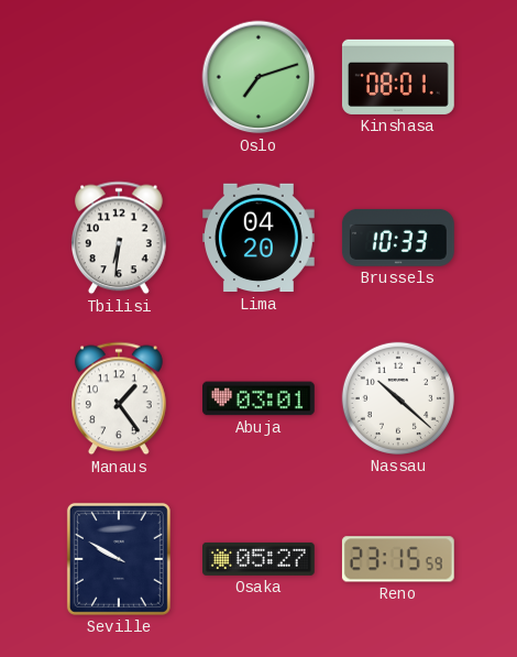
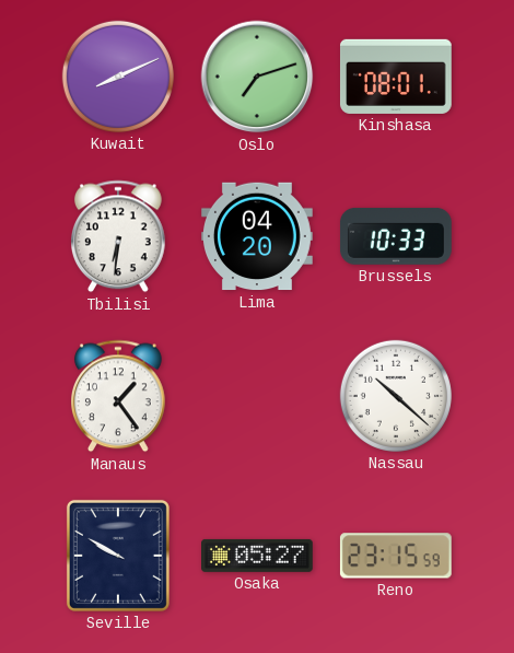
Kuwait: none -> 8:11 (118, 77)
Abuja: 03:01 -> none (260, 398)
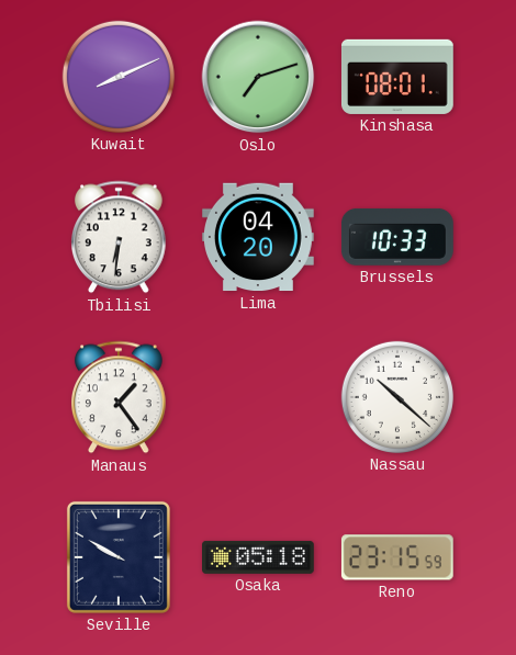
Osaka: 05:27 -> 05:18 (259, 557)
